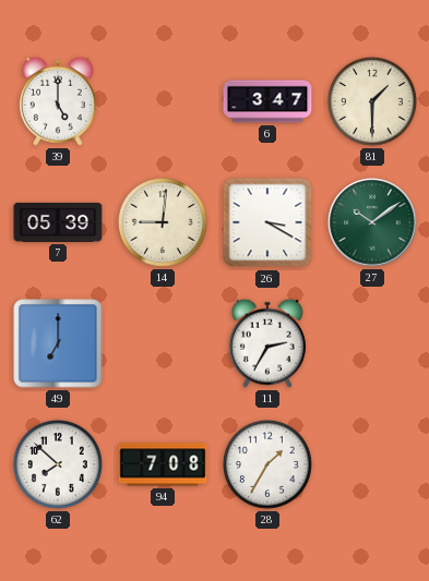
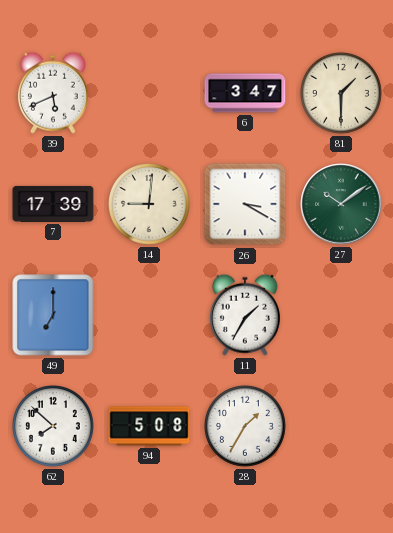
39: 5:00 -> 5:41 (53, 93)
7: 05:39 -> 17:39 (53, 204)
11: 2:35 -> 1:35 (245, 315)
94: 7:08 -> 5:08 (149, 426)
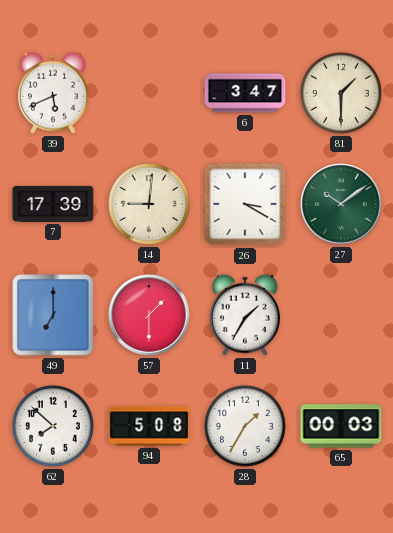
57: none -> 1:30 (149, 315)
65: none -> 00:03 (341, 426)
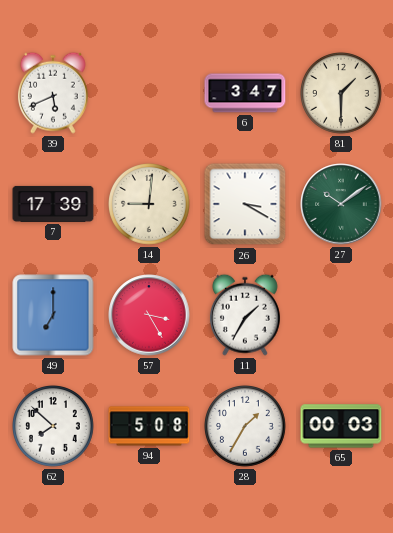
57: 1:30 -> 3:25 (149, 315)
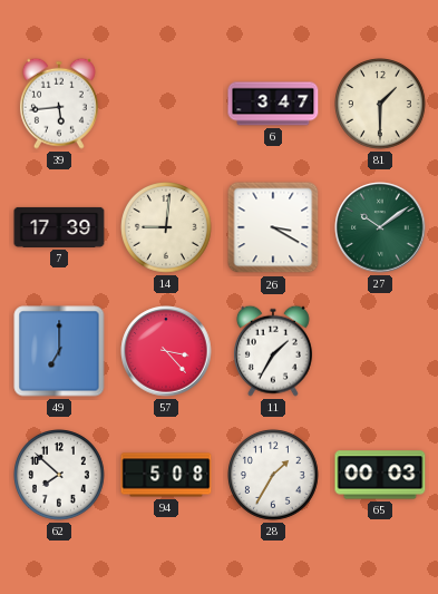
39: 5:41 -> 5:44 (59, 104)
57: 3:25 -> 3:23 (166, 351)
